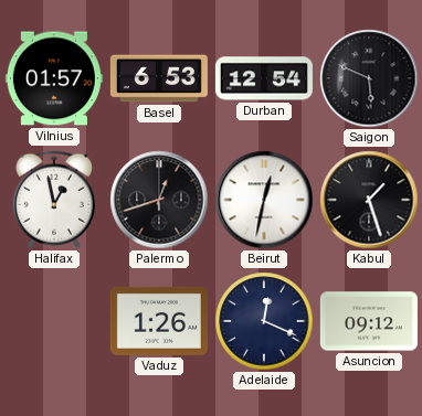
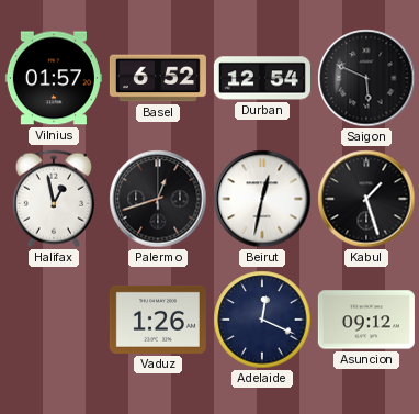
Basel: 6:53 -> 6:52 (158, 78)
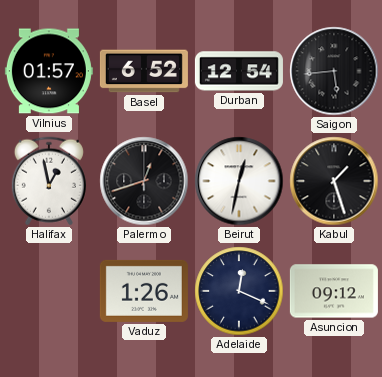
Saigon: 5:49 -> 5:44 (334, 71)
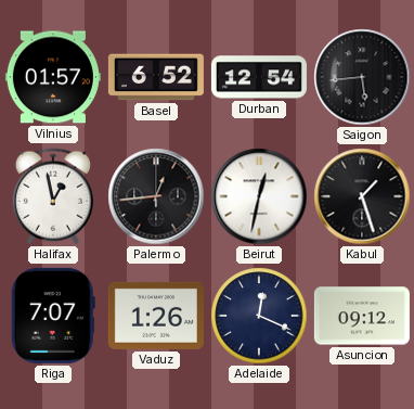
Palermo: 12:42 -> 12:44 (156, 196)
Riga: none -> 7:07 (53, 316)
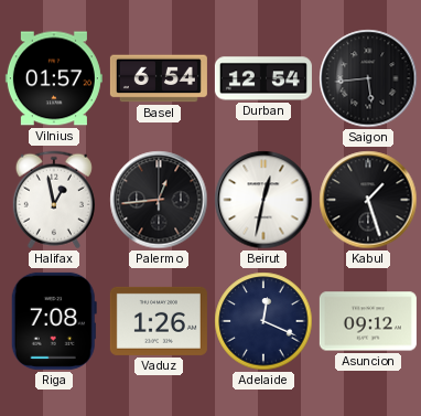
Basel: 6:52 -> 6:54 (159, 78)
Riga: 7:07 -> 7:08 (54, 321)
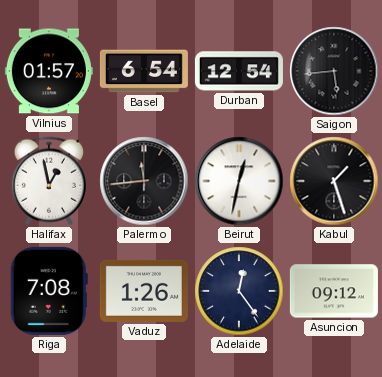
Palermo: 12:44 -> 11:44 (144, 181)
Adelaide: 12:19 -> 12:24 (239, 291)
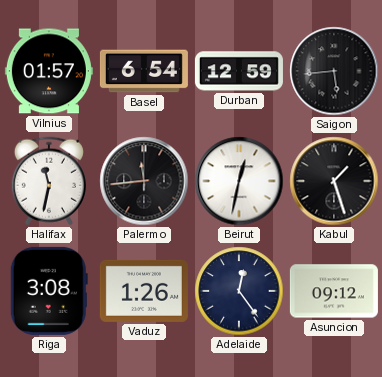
Durban: 12:54 -> 12:59 (239, 71)
Halifax: 12:58 -> 11:32 (49, 181)
Riga: 7:08 -> 3:08 (49, 291)
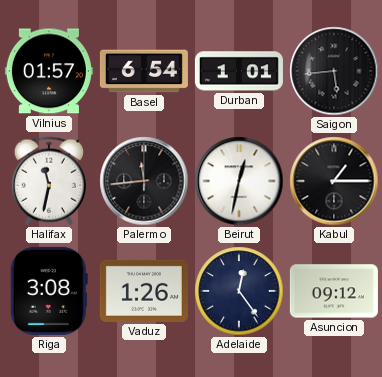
Durban: 12:59 -> 1:01 (239, 71)
Kabul: 1:27 -> 1:15 (334, 181)
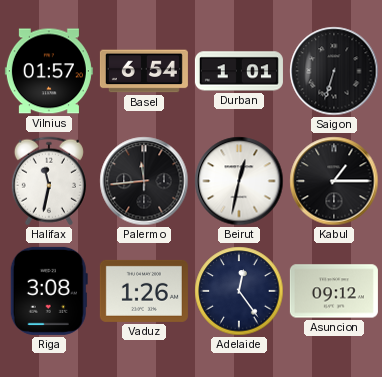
Saigon: 5:44 -> 6:33 (334, 71)
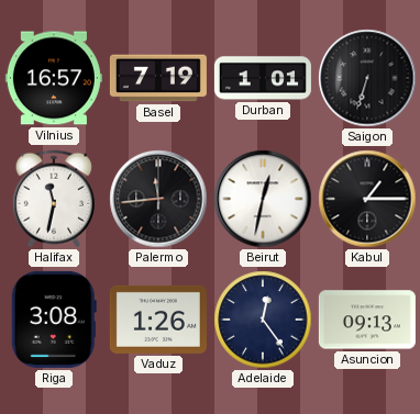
Vilnius: 01:57 -> 16:57 (54, 78)
Basel: 6:54 -> 7:19 (158, 78)
Asuncion: 09:12 -> 09:13 (367, 320)
